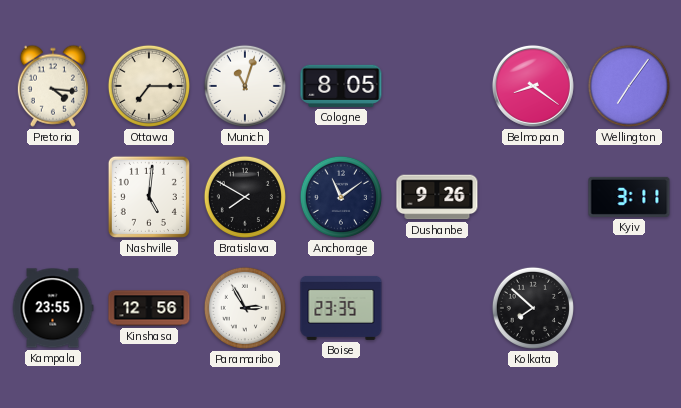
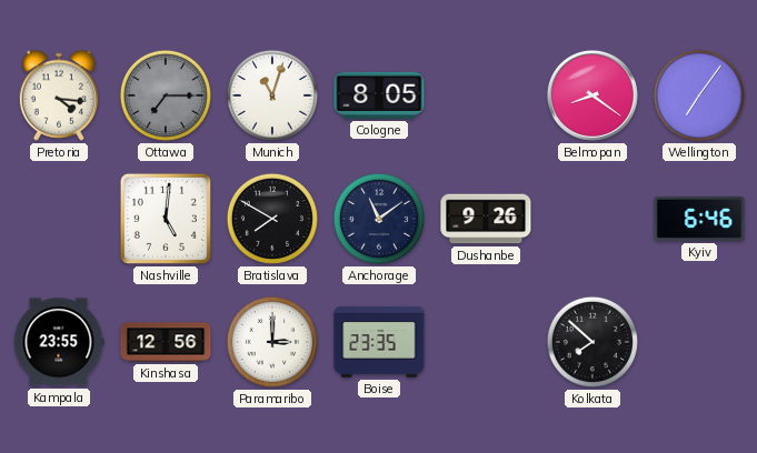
Ottawa dial: cream -> grey (166, 95)
Kyiv: 3:11 -> 6:46 (699, 219)
Paramaribo: 2:55 -> 3:00 (272, 342)
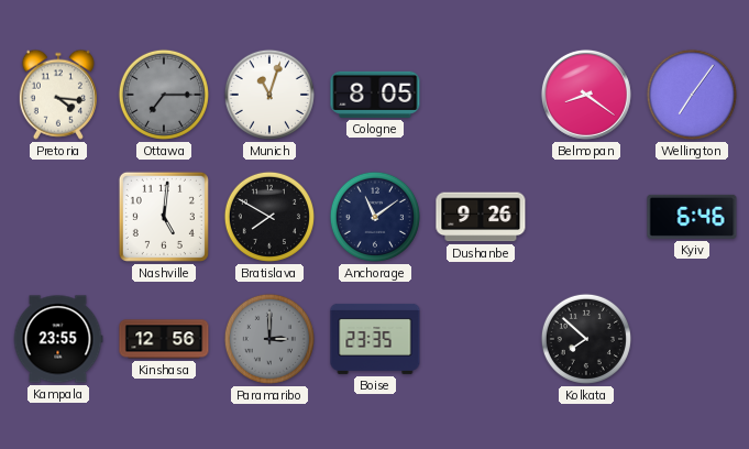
Paramaribo dial: white -> grey (269, 339)
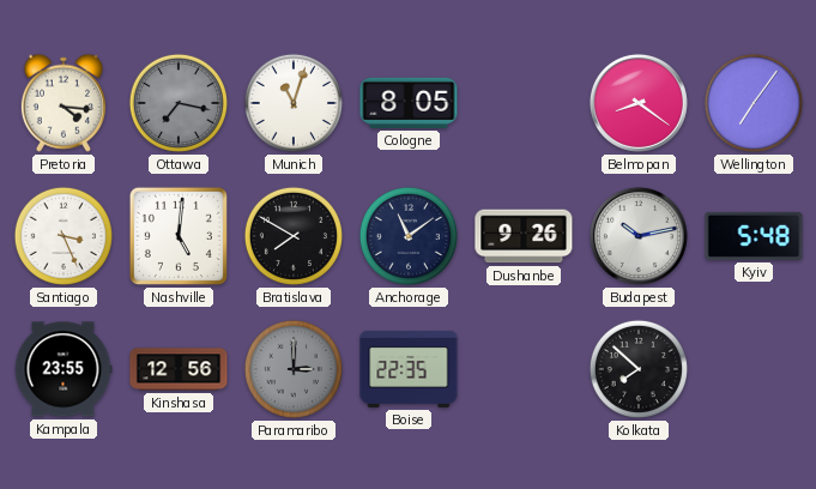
Ottawa: 7:15 -> 7:17 (179, 103)
Santiago: none -> 3:26 (64, 236)
Budapest: none -> 10:13 (639, 236)
Kyiv: 6:46 -> 5:48 (754, 236)
Boise: 23:35 -> 22:35 (409, 369)
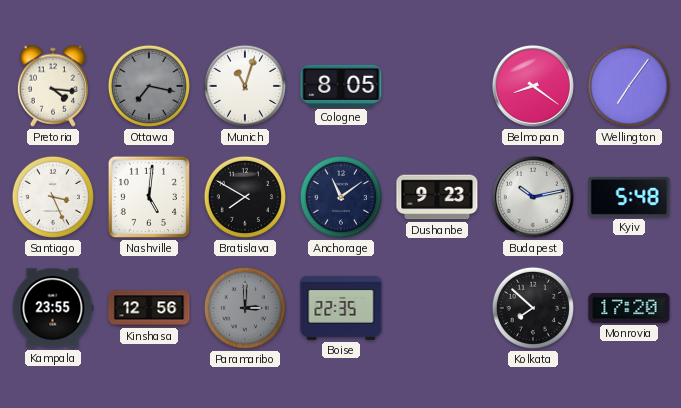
Dushanbe: 9:26 -> 9:23 (437, 197)
Monrovia: none -> 17:20 (629, 309)
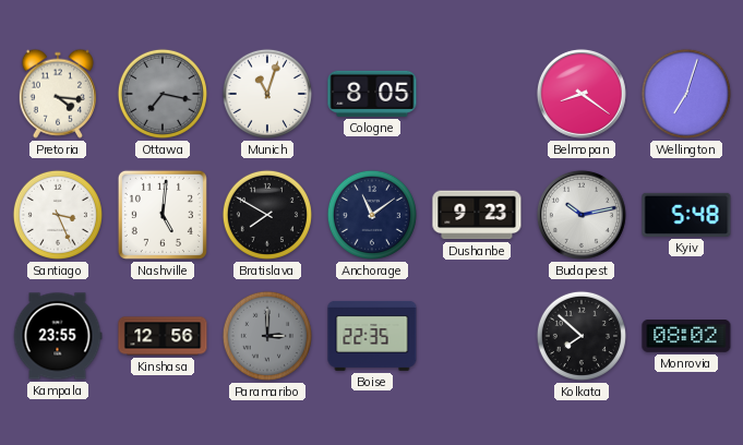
Wellington: 7:06 -> 7:03 (686, 94)
Monrovia: 17:20 -> 08:02 (686, 337)
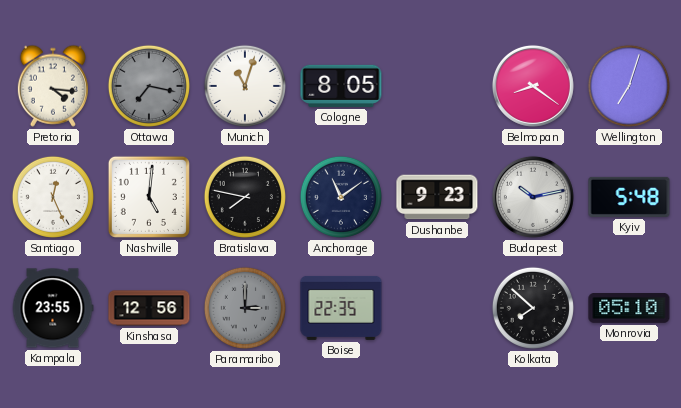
Santiago: 3:26 -> 12:26 (53, 197)
Bratislava: 7:50 -> 7:47 (245, 197)
Monrovia: 08:02 -> 05:10 (629, 309)
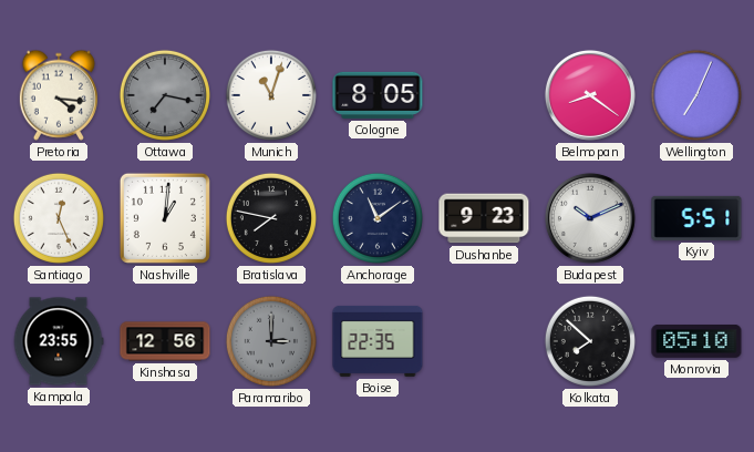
Wellington: 7:03 -> 7:04 (696, 95)
Nashville: 5:01 -> 1:01 (165, 218)
Budapest: 10:13 -> 10:11 (590, 218)
Kyiv: 5:48 -> 5:51 (696, 218)
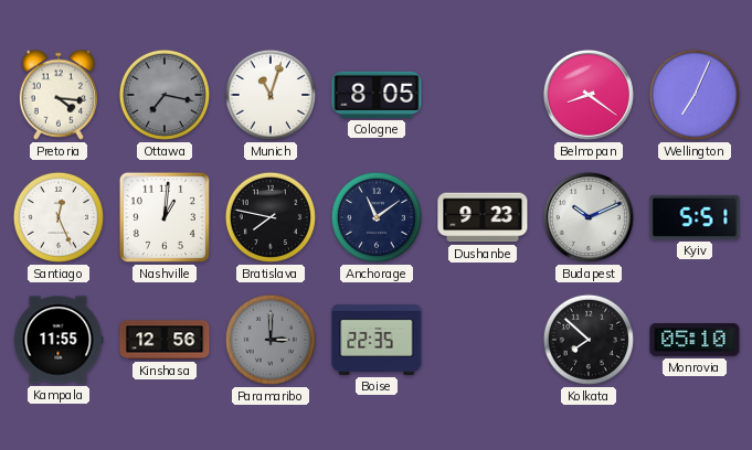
Kampala: 23:55 -> 11:55 (59, 340)
